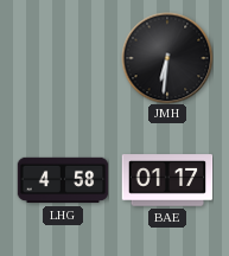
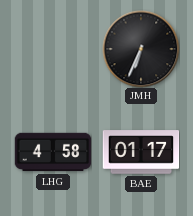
JMH: 6:31 -> 6:34 (141, 49)
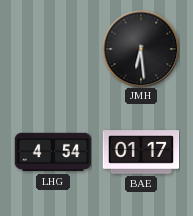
JMH: 6:34 -> 6:29 (141, 49)
LHG: 4:58 -> 4:54 (53, 152)
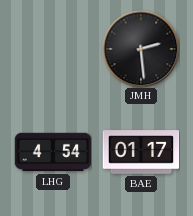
JMH: 6:29 -> 2:29 (141, 49)
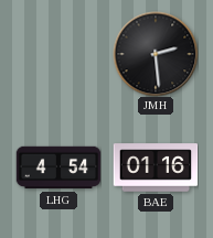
BAE: 01:17 -> 01:16 (156, 167)
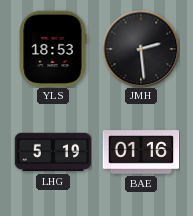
YLS: none -> 18:53 (53, 49)
LHG: 4:54 -> 5:19 (53, 152)
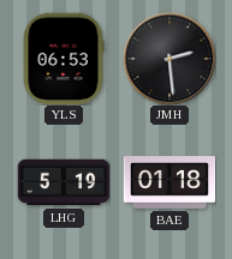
YLS: 18:53 -> 06:53 (64, 59)
BAE: 01:16 -> 01:18 (169, 182)
